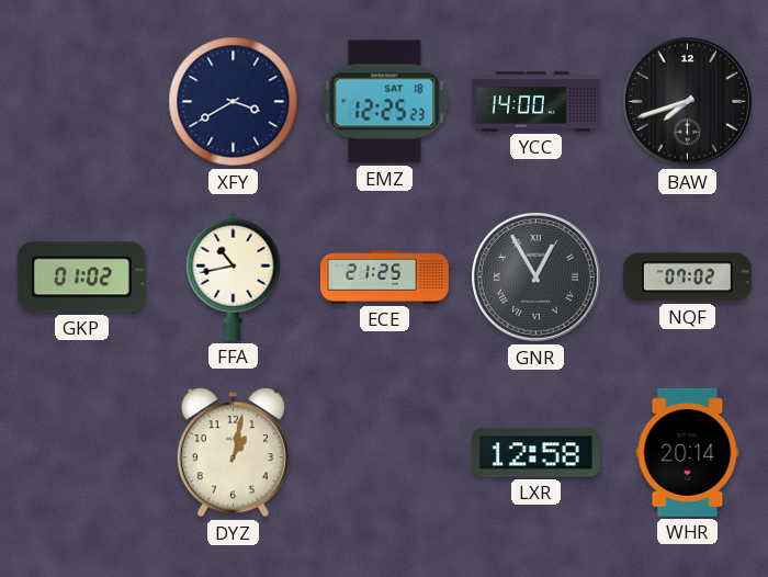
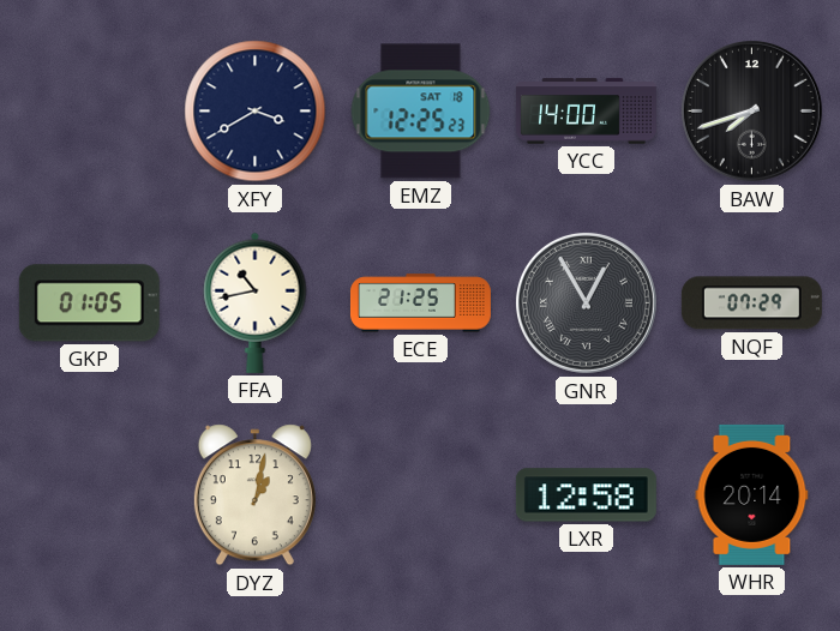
GKP: 01:02 -> 01:05 (89, 304)
NQF: 07:02 -> 07:29 (751, 304)
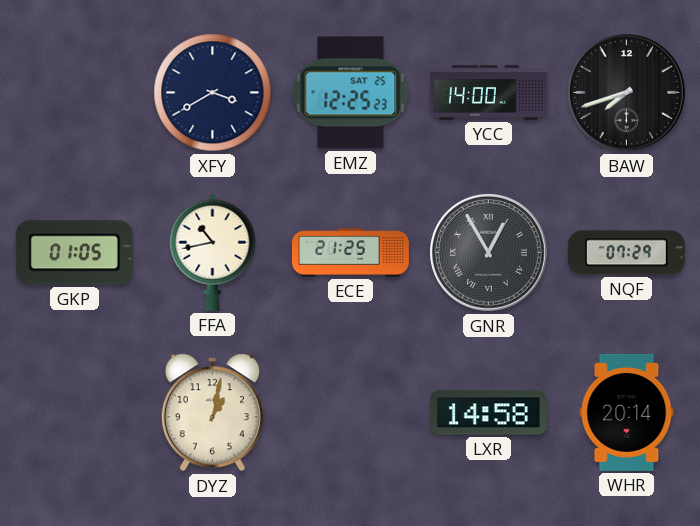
EMZ date: SAT 18 -> SAT 25 (351, 93)
LXR: 12:58 -> 14:58 (488, 413)
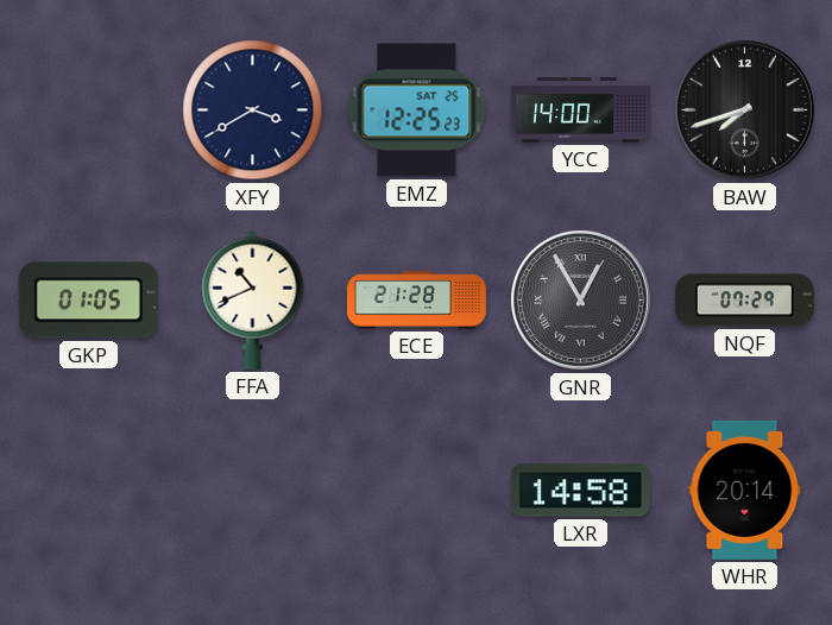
FFA: 10:43 -> 10:41 (253, 299)
ECE: 21:25 -> 21:28 (416, 301)
DYZ: 1:02 -> none (212, 413)
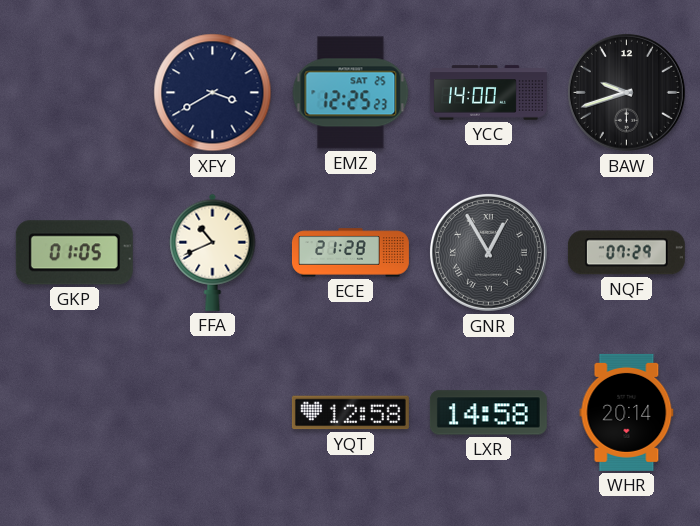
BAW: 7:42 -> 9:42 (626, 92)
YQT: none -> 12:58 (350, 413)
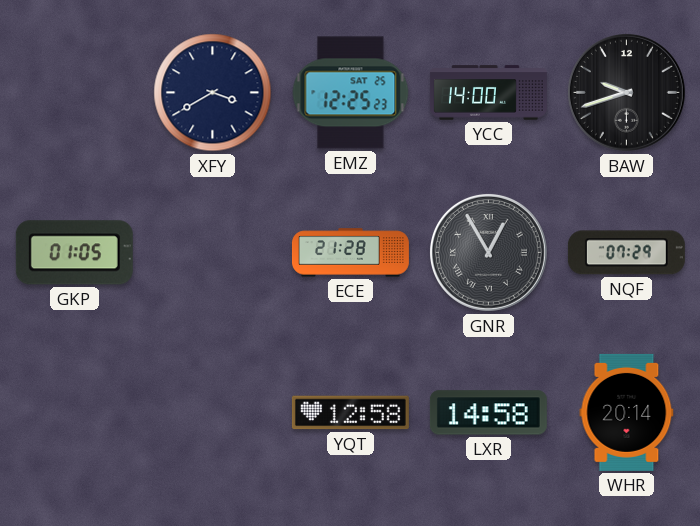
FFA: 10:41 -> none (213, 252)
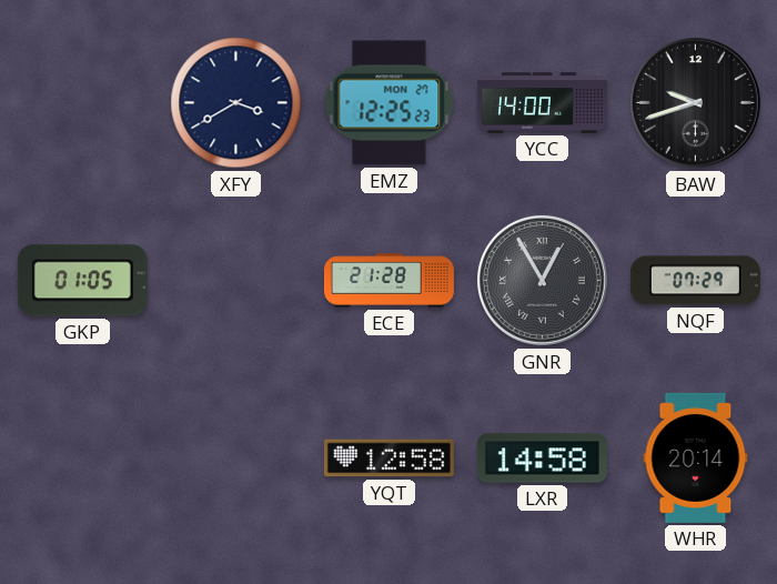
EMZ date: SAT 25 -> MON 27 (390, 103)
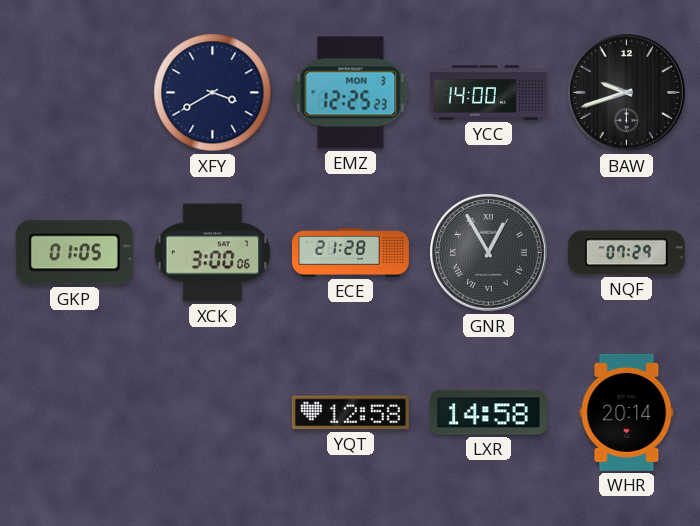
EMZ date: MON 27 -> MON 3 (351, 93)
XCK: none -> 3:00 (213, 253)
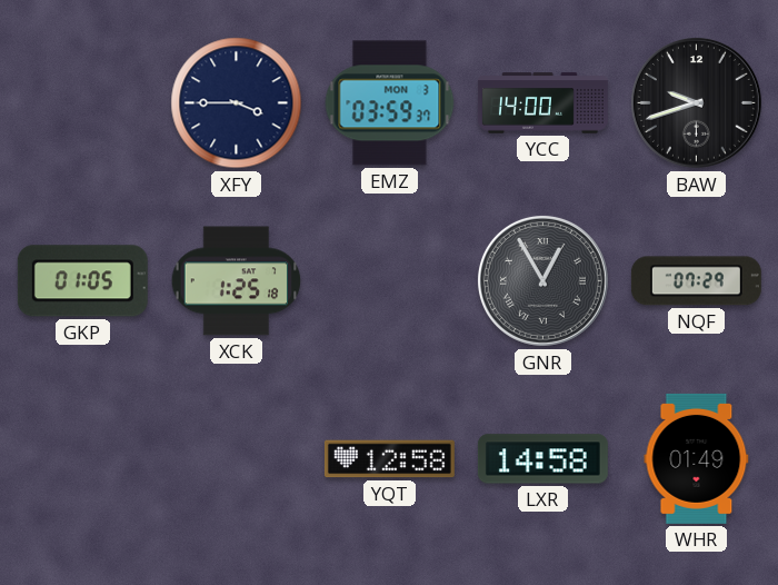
XFY: 3:40 -> 3:45 (237, 103)
EMZ: 12:25 -> 03:59 (390, 103)
XCK: 3:00 -> 1:25 (237, 281)
ECE: 21:28 -> none (350, 253)
WHR: 20:14 -> 01:49 (697, 458)
